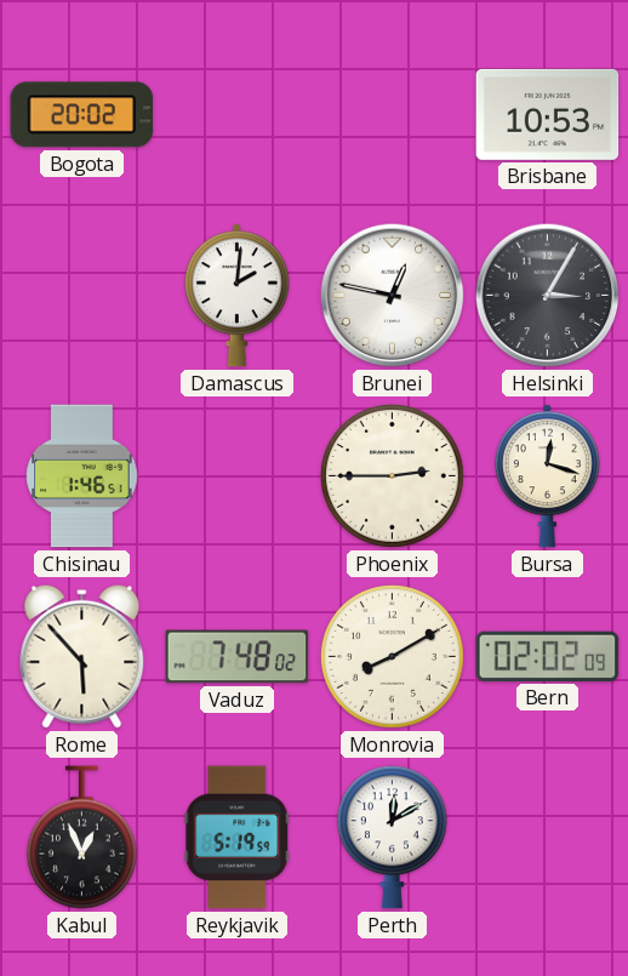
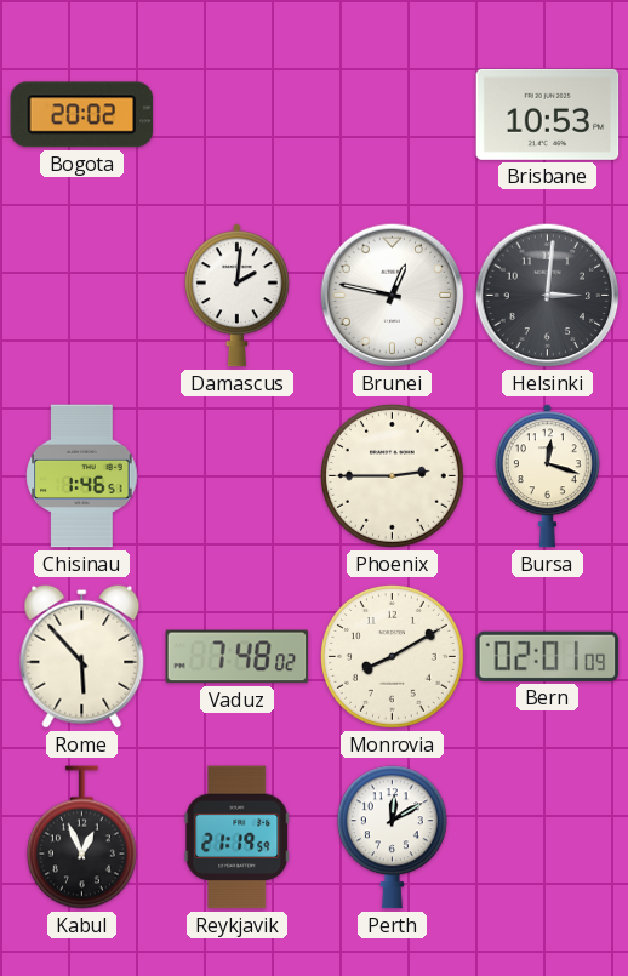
Helsinki: 3:05 -> 3:01 (548, 296)
Bern: 02:02 -> 02:01 (548, 656)
Reykjavik: 5:19 -> 21:19 (238, 838)
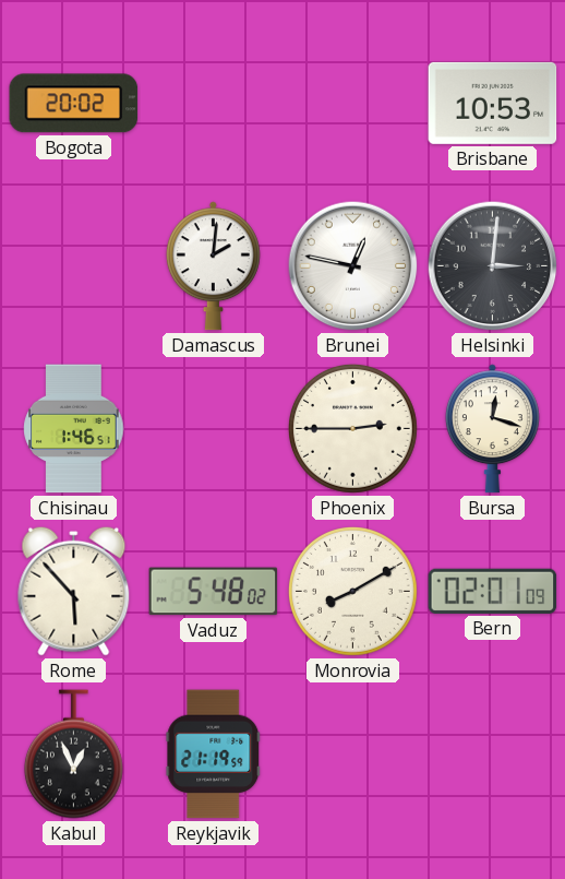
Vaduz: 7:48 -> 5:48 (214, 592)
Perth: 12:10 -> none (392, 838)
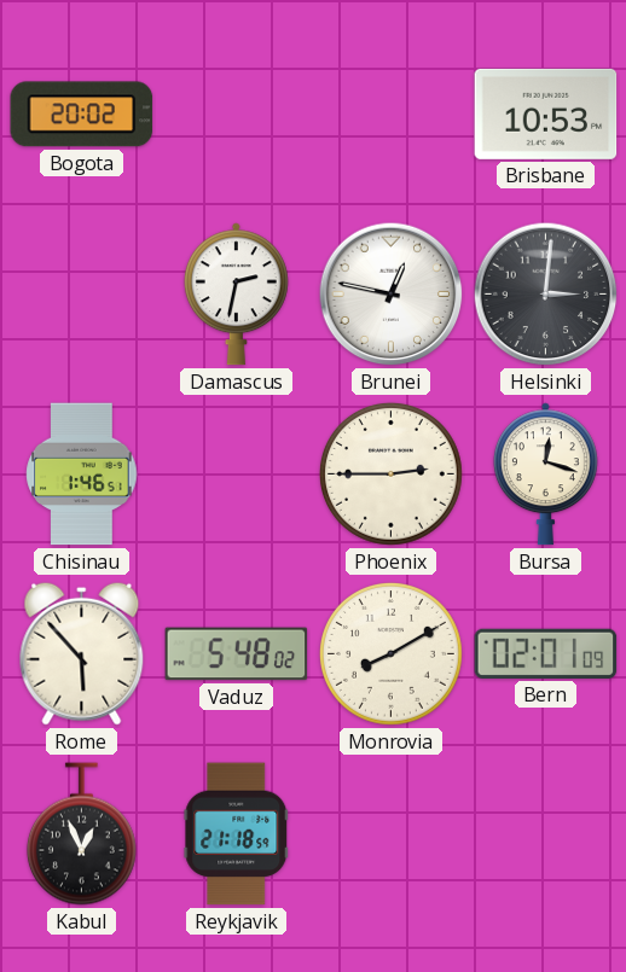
Damascus: 2:01 -> 2:32 (236, 295)
Reykjavik: 21:19 -> 21:18 (237, 834)
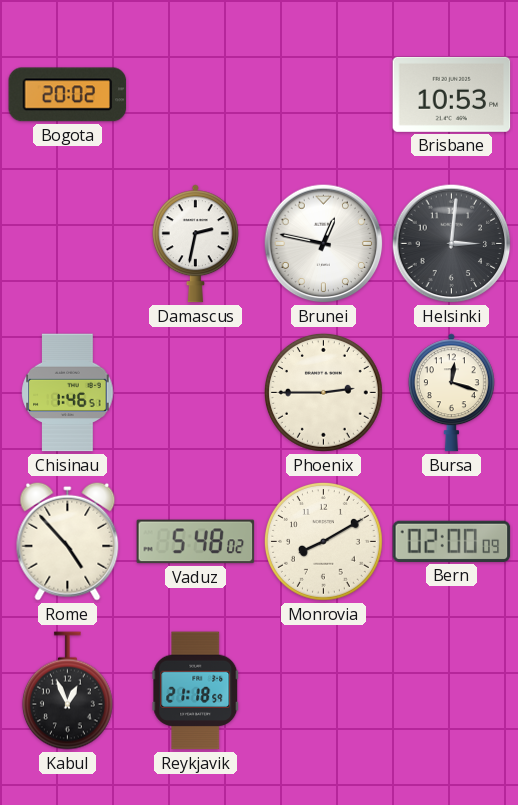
Rome: 5:53 -> 4:53 (68, 541)
Bern: 02:01 -> 02:00 (452, 541)
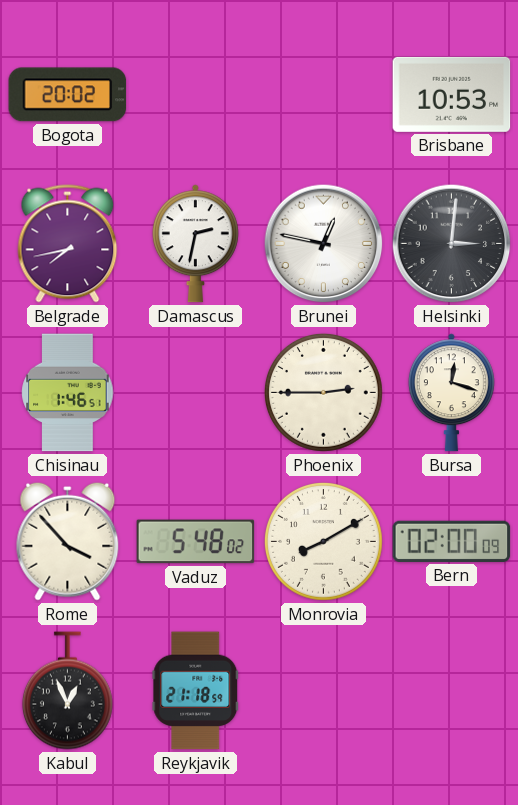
Belgrade: none -> 7:43 (68, 244)
Rome: 4:53 -> 3:53 (68, 541)
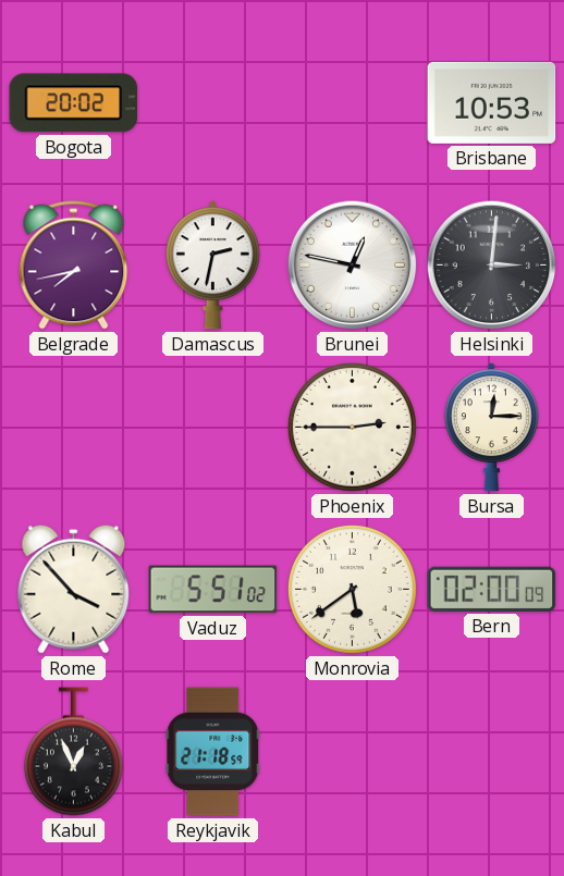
Chisinau: 1:46 -> none (68, 393)
Bursa: 12:18 -> 12:15 (491, 428)
Vaduz: 5:48 -> 5:51 (213, 590)
Monrovia: 8:10 -> 5:39 (352, 589)
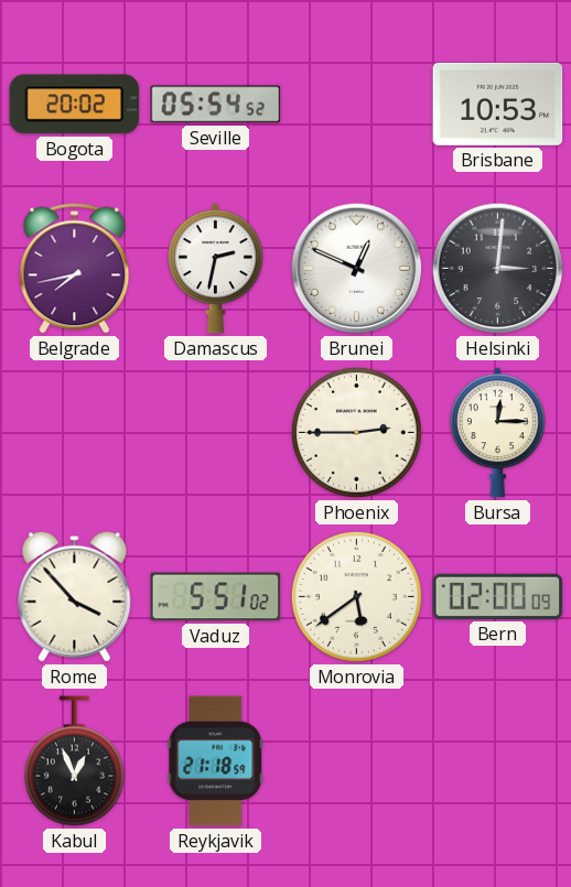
Seville: none -> 05:54 (216, 105)
Brunei: 12:47 -> 12:49 (357, 269)
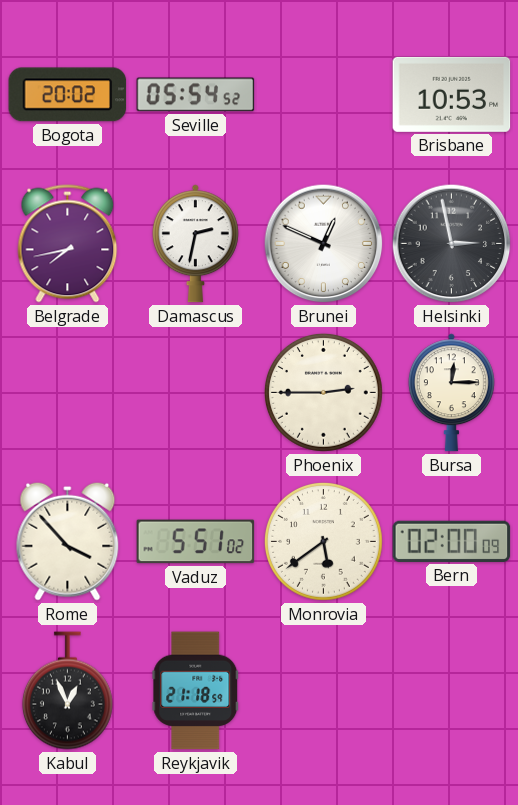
Helsinki: 3:01 -> 2:58 (452, 244)
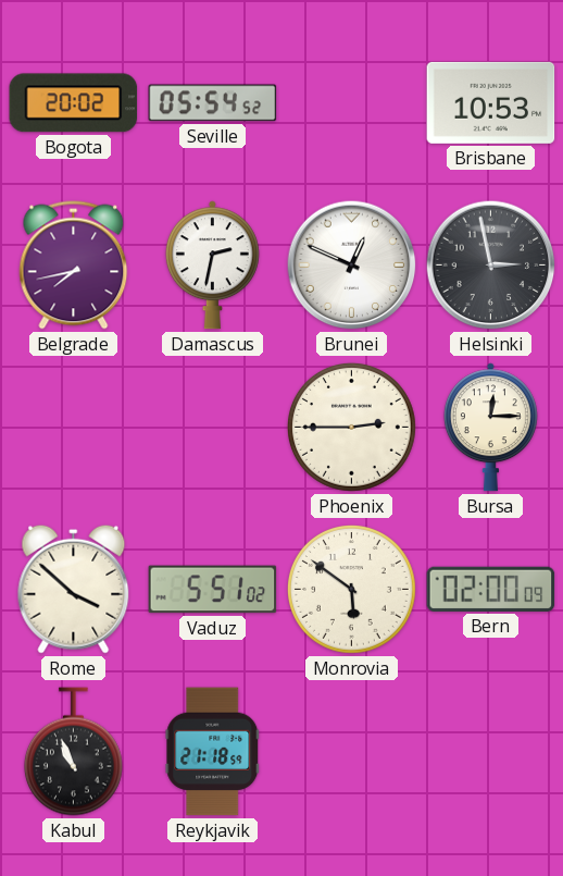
Rome: 3:53 -> 3:52 (74, 589)
Monrovia: 5:39 -> 5:51 (351, 589)
Kabul: 12:56 -> 10:56 (73, 752)
